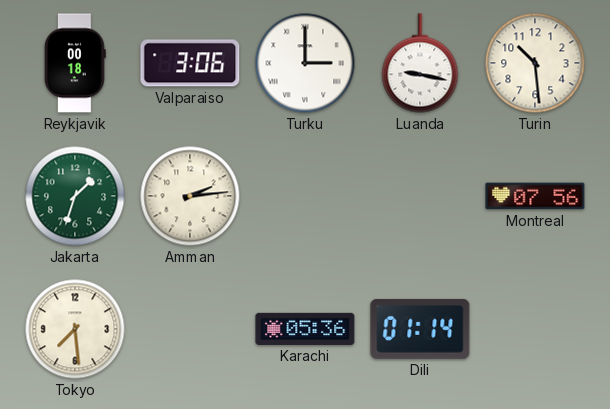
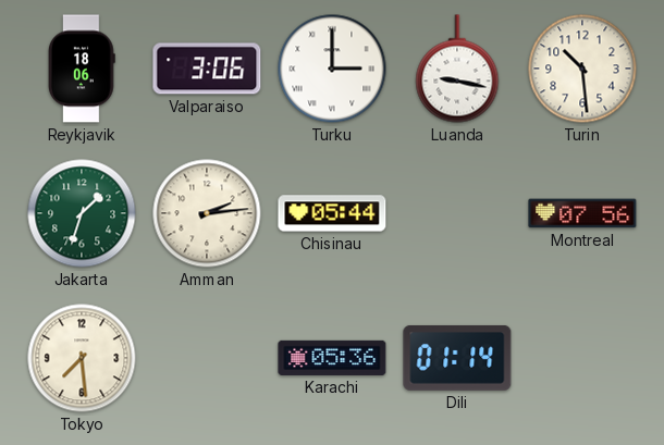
Reykjavik: 00:18 -> 18:06 (82, 69)
Chisinau: none -> 05:44 (332, 213)
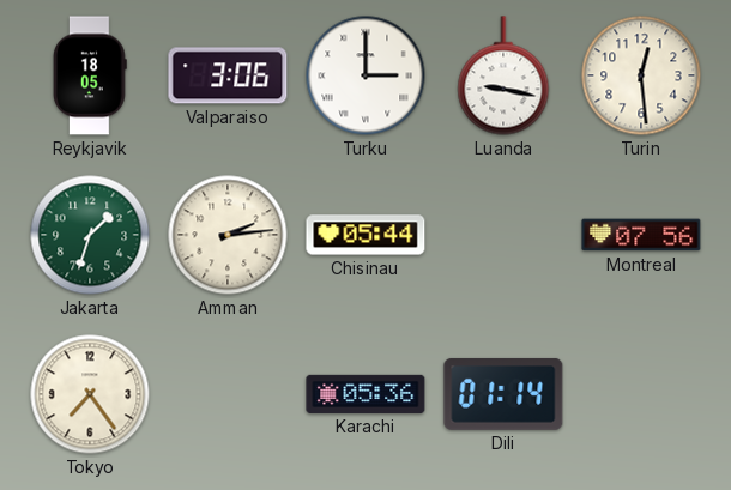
Reykjavik: 18:06 -> 18:05 (90, 75)
Turin: 10:29 -> 12:29 (641, 75)
Tokyo: 7:29 -> 7:24 (90, 394)
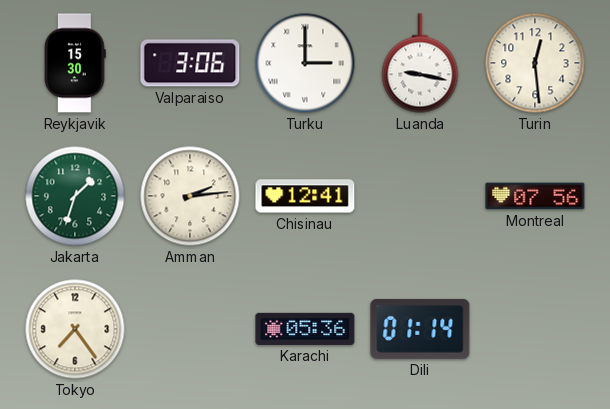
Reykjavik: 18:05 -> 15:30 (75, 63)
Chisinau: 05:44 -> 12:41 (305, 196)
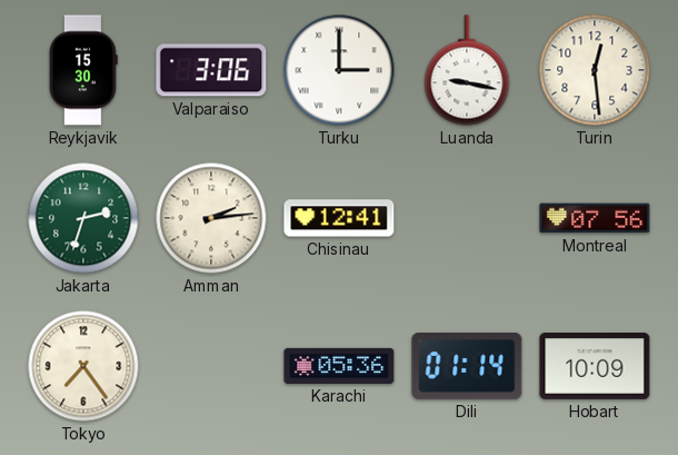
Jakarta: 1:33 -> 2:33 (83, 218)
Hobart: none -> 10:09 (595, 367)
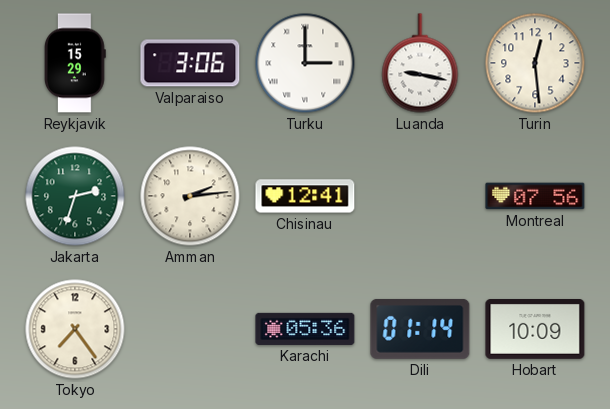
Reykjavik: 15:30 -> 15:29 (75, 63)
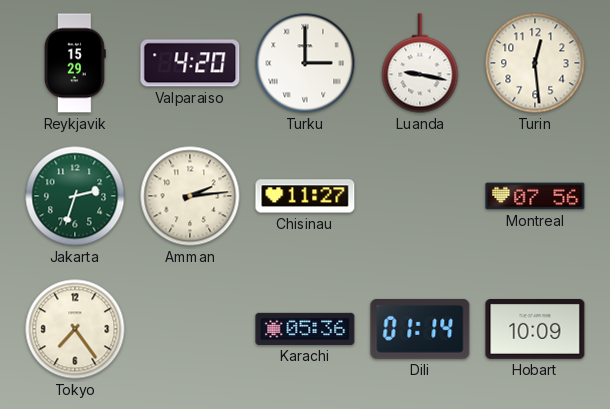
Valparaiso: 3:06 -> 4:20 (190, 63)
Chisinau: 12:41 -> 11:27 (305, 196)
